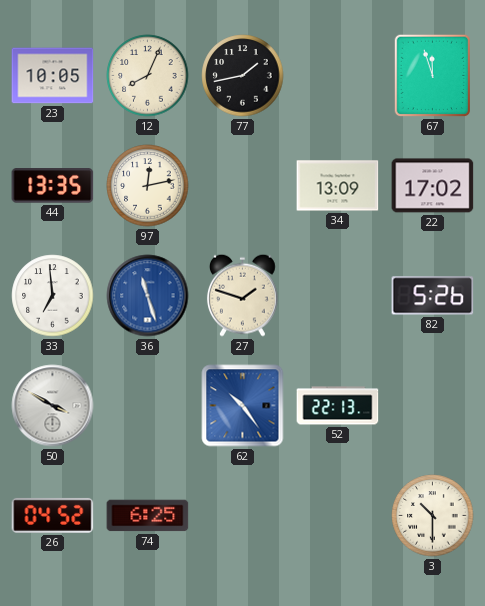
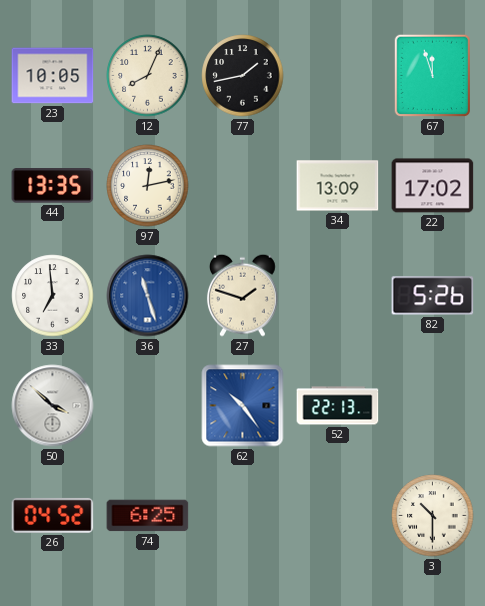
50: 3:50 -> 3:52 (53, 406)
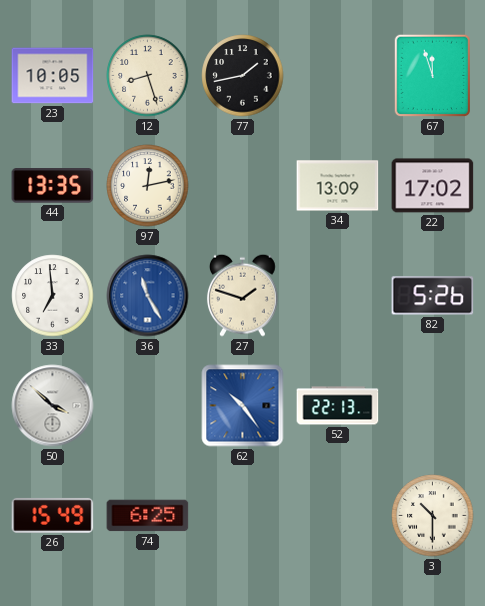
12: 8:04 -> 8:27 (148, 76)
36: 11:27 -> 11:25 (148, 296)
26: 04:52 -> 15:49 (53, 515)
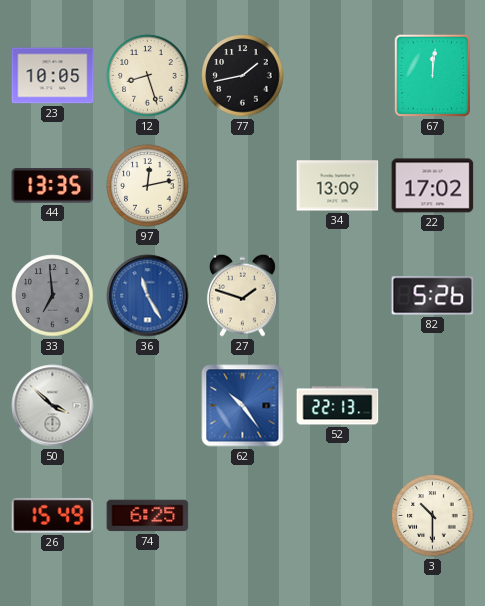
67: 11:57 -> 12:01 (433, 76)
33 dial: white -> grey (53, 296)
